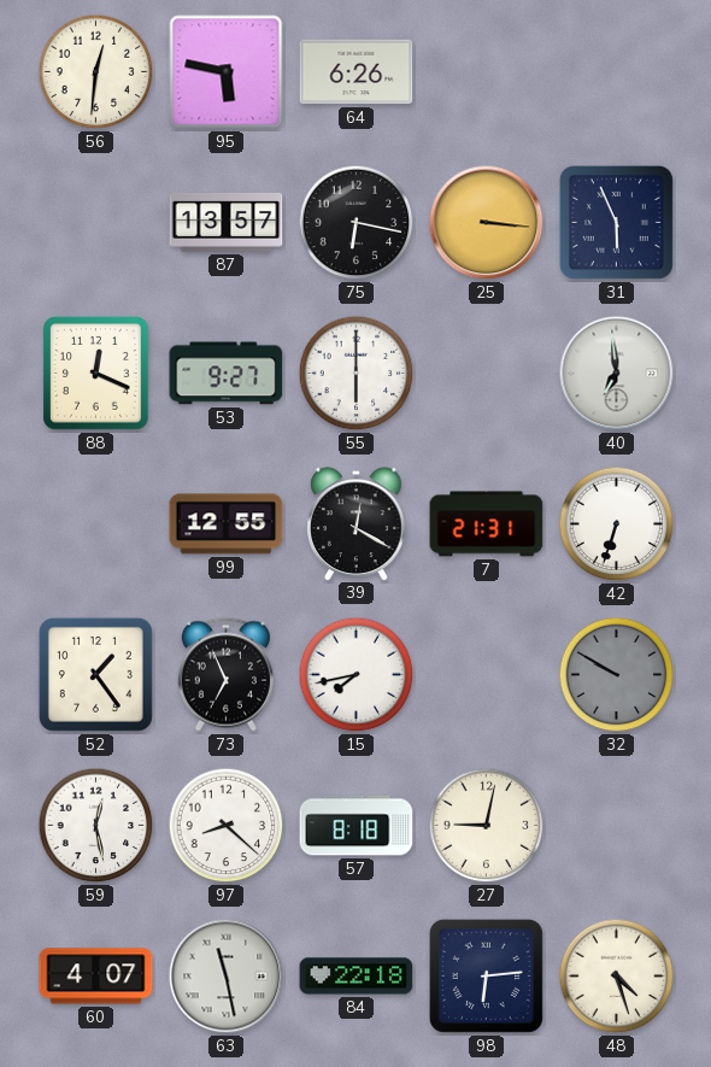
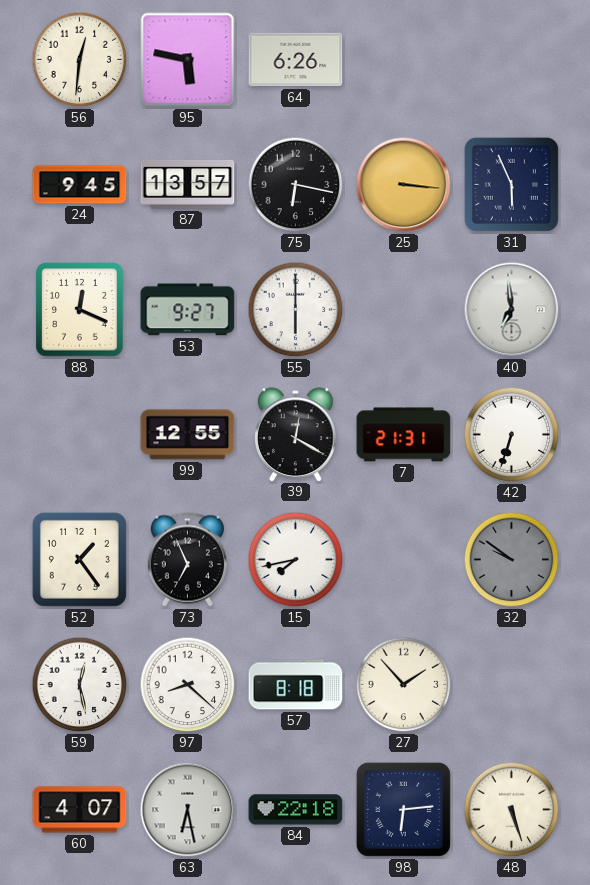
24: none -> 9:45 (80, 185)
32: 9:50 -> 9:51 (512, 560)
27: 9:02 -> 1:53 (404, 685)
63: 11:28 -> 6:28 (188, 810)
48: 4:27 -> 5:27 (512, 810)
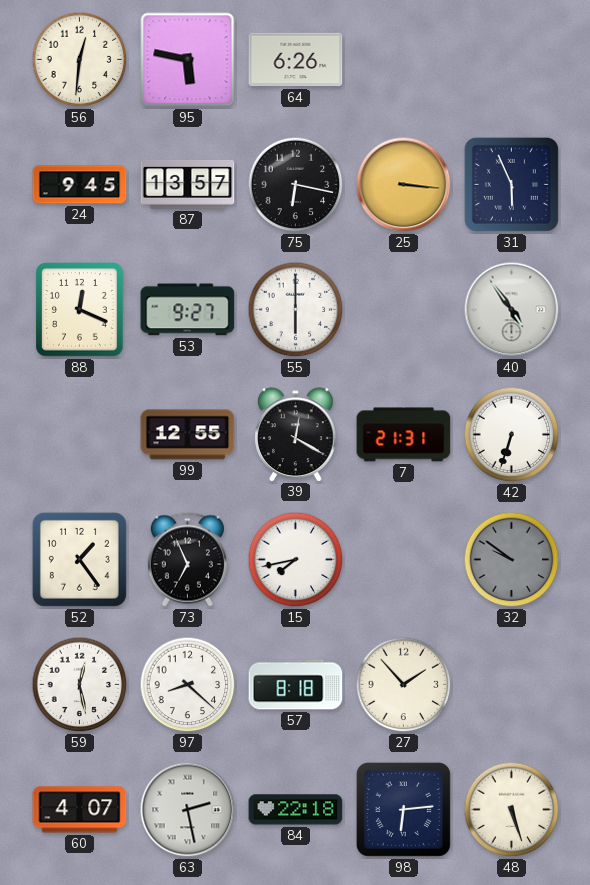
40: 6:59 -> 4:54 (512, 310)
63: 6:28 -> 2:28 (188, 810)
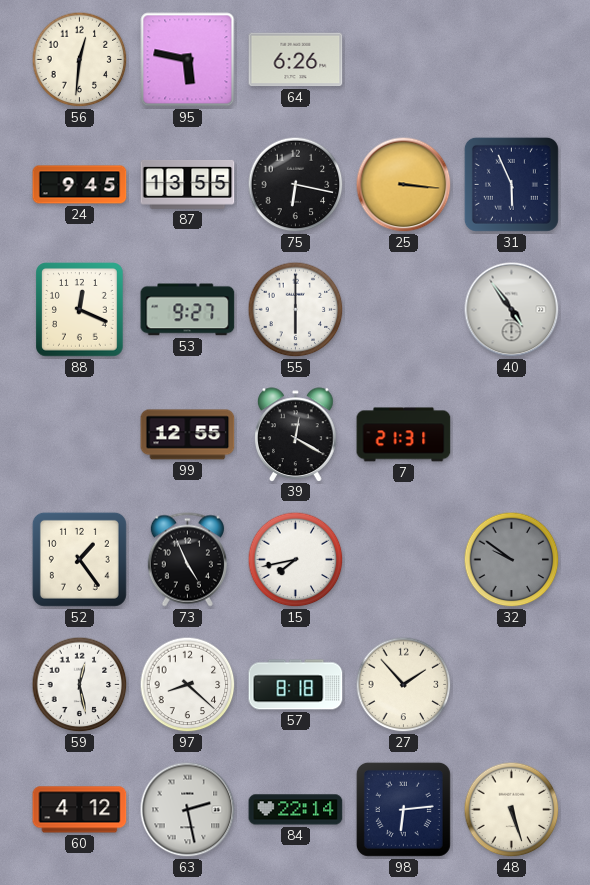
87: 13:57 -> 13:55 (188, 185)
42: 6:33 -> none (512, 435)
73: 6:56 -> 4:56 (187, 560)
60: 4:07 -> 4:12 (80, 810)
84: 22:18 -> 22:14 (296, 810)
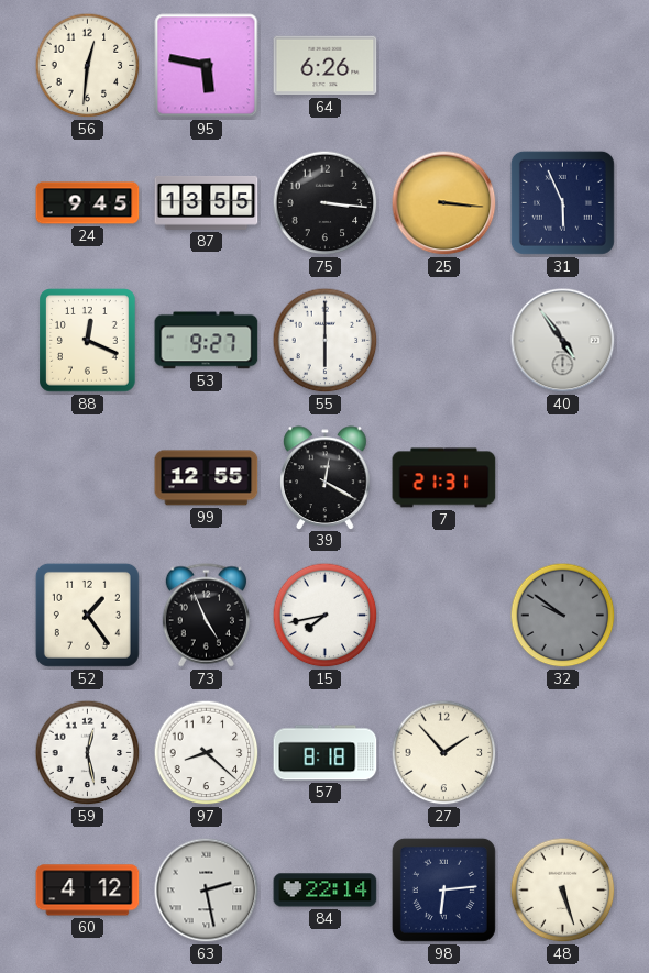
75: 6:17 -> 3:16 (326, 203)
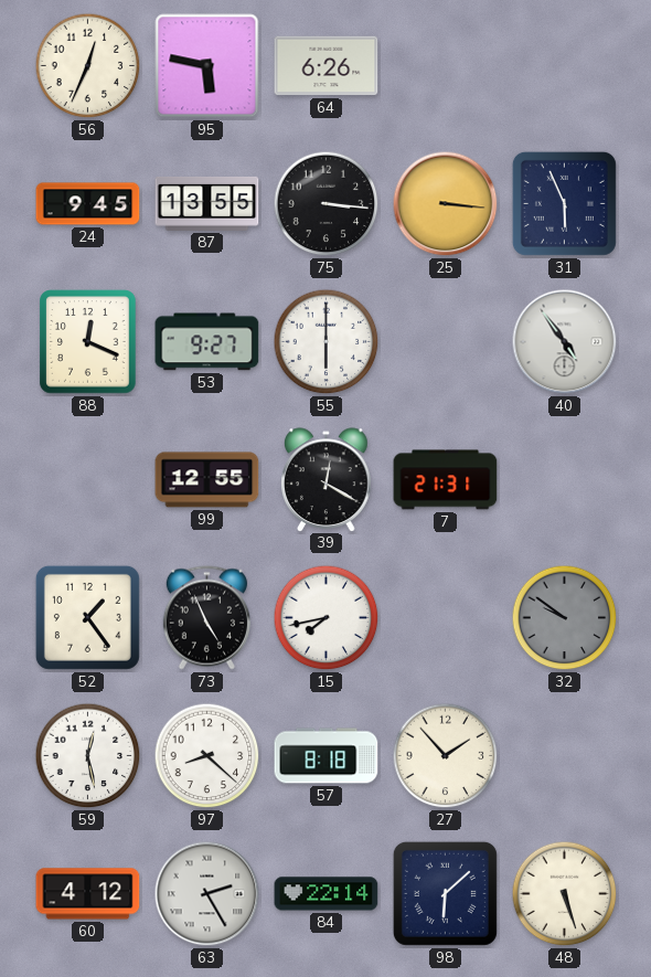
56: 12:31 -> 12:34 (88, 66)
63: 2:28 -> 2:25 (207, 894)
98: 6:14 -> 6:08 (445, 893)
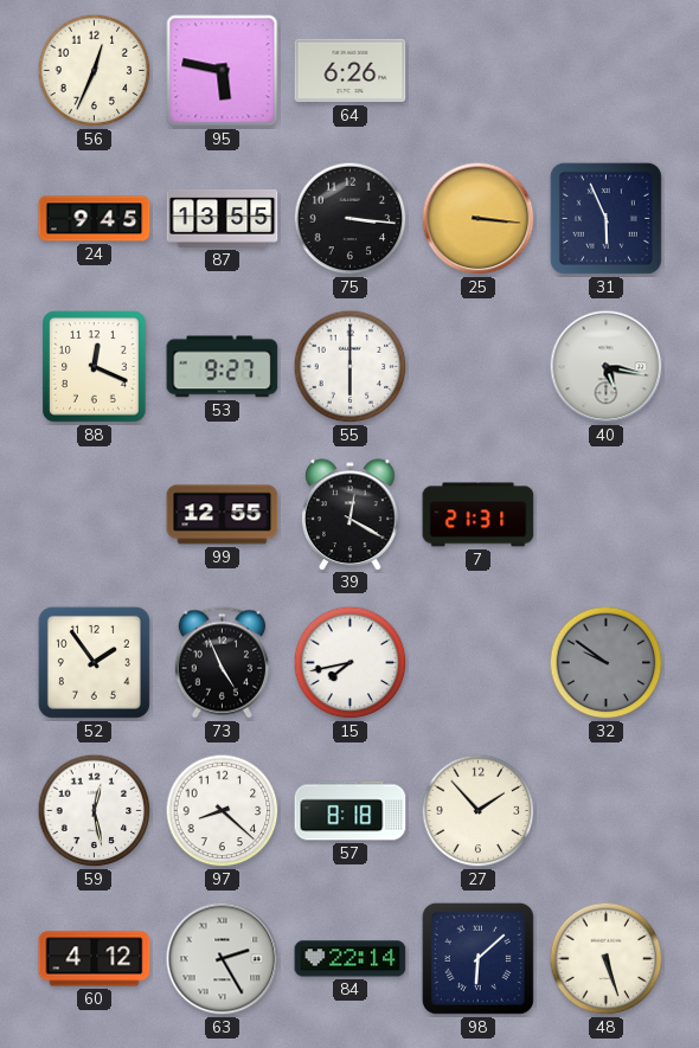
40: 4:54 -> 5:17 (607, 367)
52: 1:24 -> 1:54 (94, 662)
